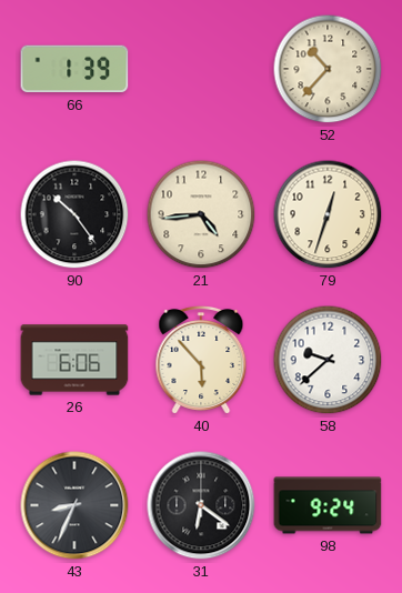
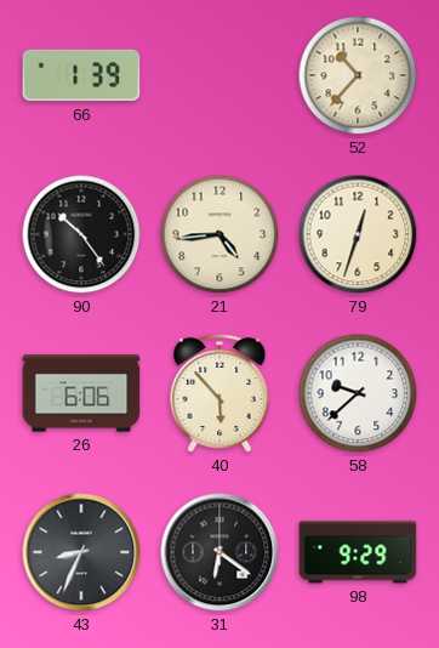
98: 9:24 -> 9:29 (358, 552)
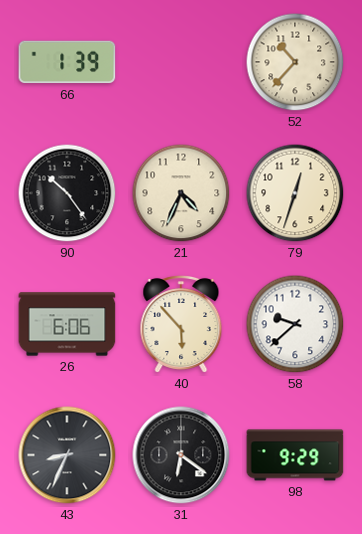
21: 4:44 -> 4:34 (181, 193)
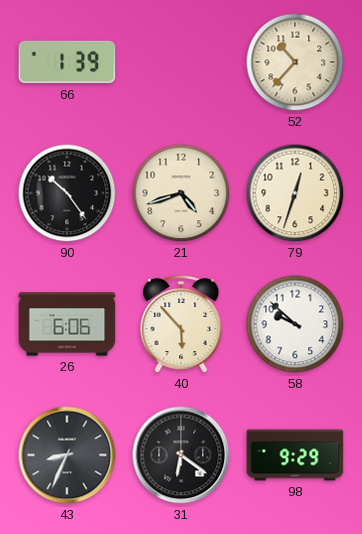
21: 4:34 -> 4:42 (181, 193)
58: 9:38 -> 9:52 (295, 324)
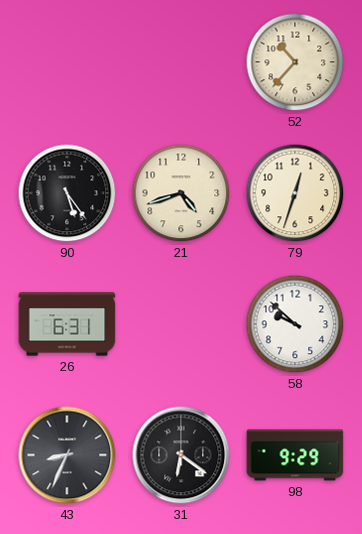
66: 1:39 -> none (67, 62)
90: 10:24 -> 5:24 (67, 193)
26: 6:06 -> 6:31 (67, 324)
40: 5:53 -> none (181, 324)
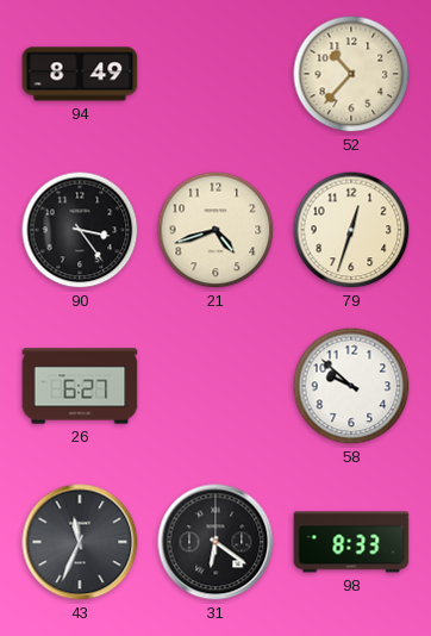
94: none -> 8:49 (80, 74)
90: 5:24 -> 3:24 (80, 230)
26: 6:31 -> 6:27 (80, 386)
43: 8:34 -> 11:34 (80, 542)
98: 9:29 -> 8:33 (351, 542)
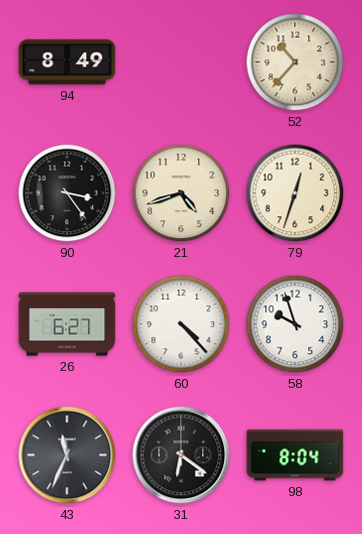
60: none -> 4:23 (181, 324)
58: 9:52 -> 9:57 (295, 324)
98: 8:33 -> 8:04 (295, 455)
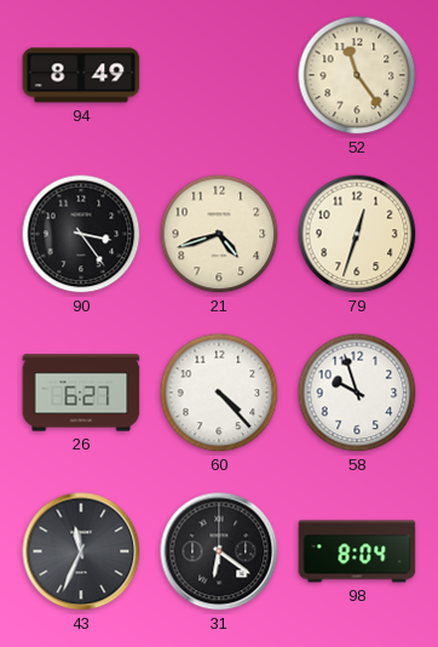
52: 10:37 -> 11:24 (357, 75)
